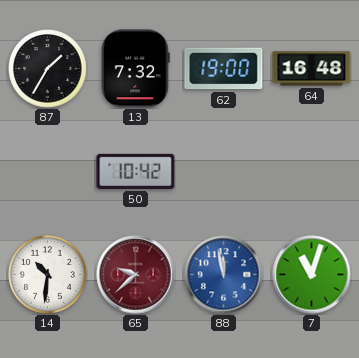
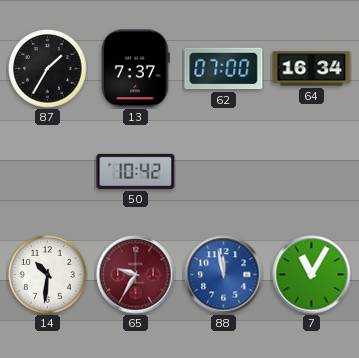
13: 7:32 -> 7:37 (136, 69)
62: 19:00 -> 07:00 (224, 69)
64: 16:48 -> 16:34 (312, 69)
65: 9:38 -> 9:35 (136, 275)
7: 11:03 -> 11:05 (312, 275)
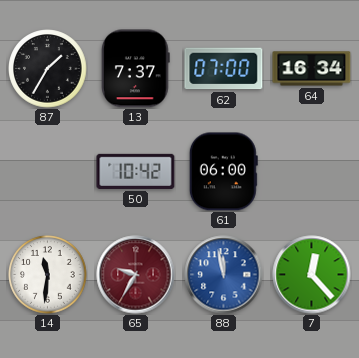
61: none -> 06:00 (223, 172)
14: 10:31 -> 11:31 (48, 275)
7: 11:05 -> 12:23 (312, 275)
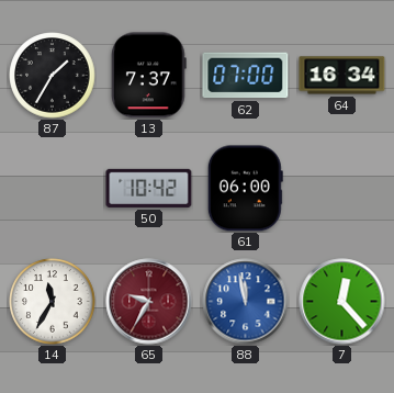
14: 11:31 -> 11:35 (53, 302)
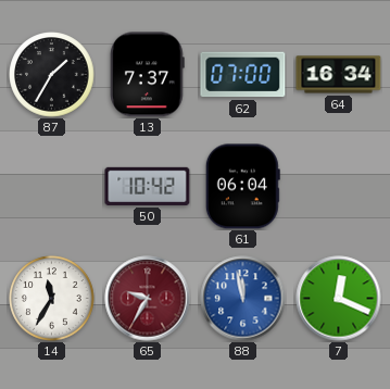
61: 06:00 -> 06:04 (242, 187)
7: 12:23 -> 12:19 (339, 299)
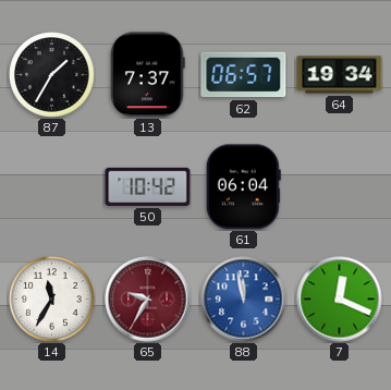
62: 07:00 -> 06:57 (244, 75)
64: 16:34 -> 19:34 (340, 75)
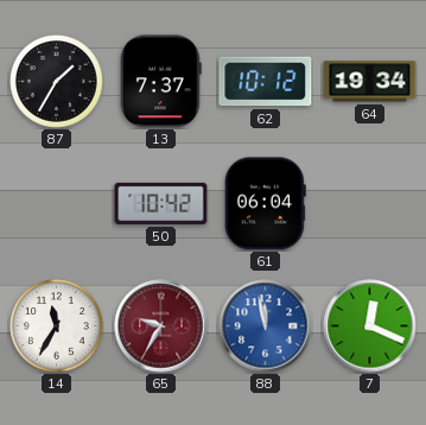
62: 06:57 -> 10:12 (266, 82)
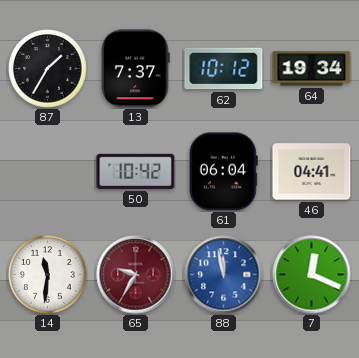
46: none -> 04:41 (312, 172)
14: 11:35 -> 11:31 (48, 275)
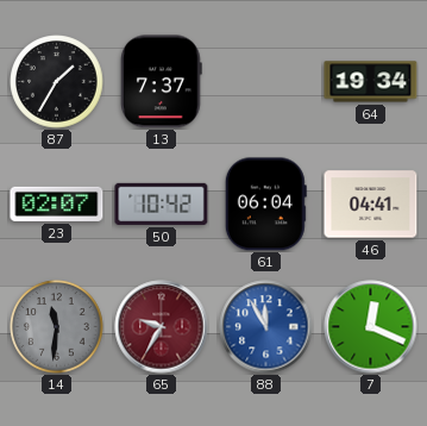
62: 10:12 -> none (224, 69)
23: none -> 02:07 (57, 203)
14 dial: white -> grey (57, 327)
88: 11:58 -> 11:55 (266, 327)
